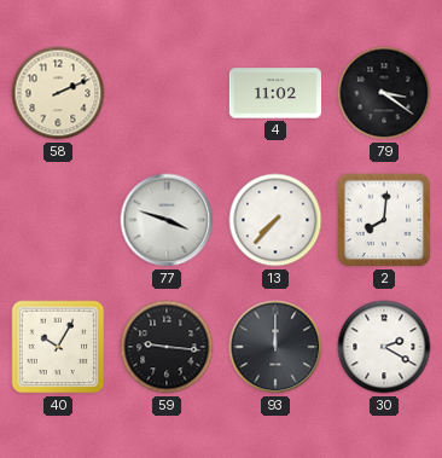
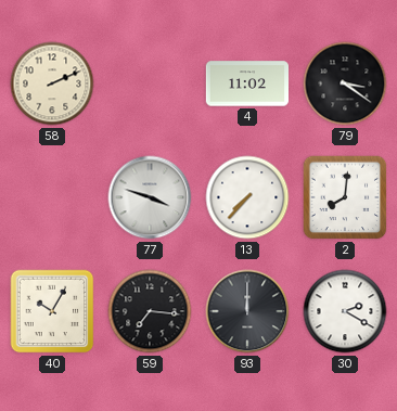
59: 9:16 -> 7:16 (150, 311)
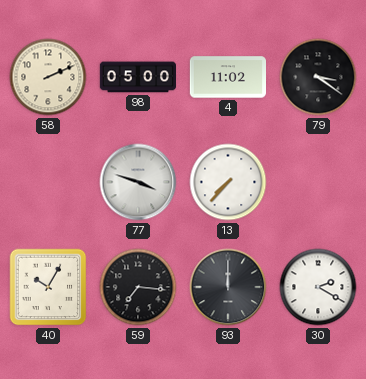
98: none -> 05:00 (137, 77)
2: 8:01 -> none (345, 197)
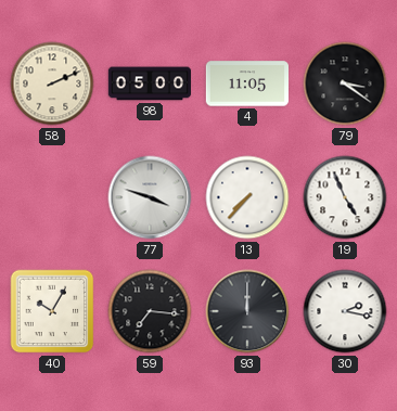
4: 11:02 -> 11:05 (246, 84)
19: none -> 4:56 (345, 197)
30: 2:20 -> 2:17 (345, 311)
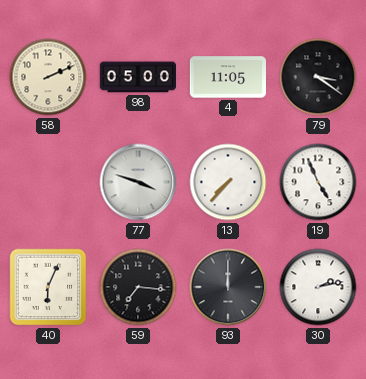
40: 10:05 -> 6:04 (48, 287)
30: 2:17 -> 2:13 (318, 287)
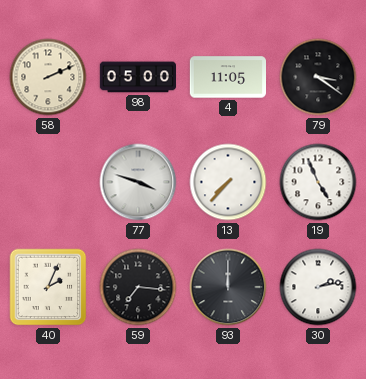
40: 6:04 -> 2:04 (48, 287)
